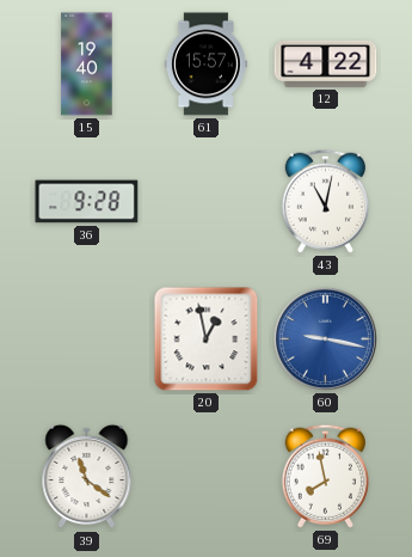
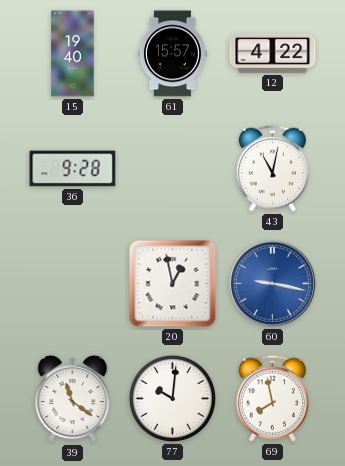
77: none -> 10:01 (172, 398)
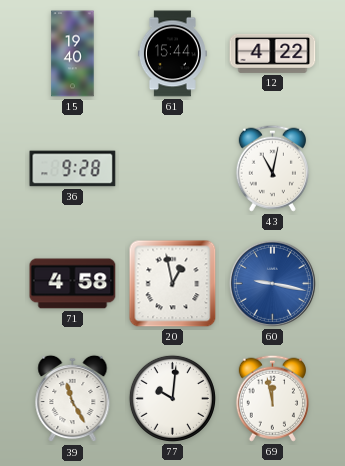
61: 15:57 -> 15:44 (172, 54)
71: none -> 4:58 (73, 284)
39: 11:21 -> 11:25 (73, 399)
69: 7:58 -> 11:58 (272, 398)
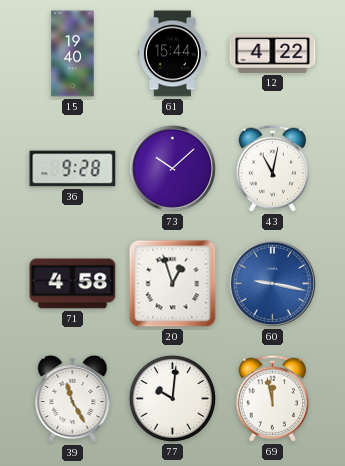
73: none -> 10:08 (172, 168)
20: 12:58 -> 12:57 (173, 284)
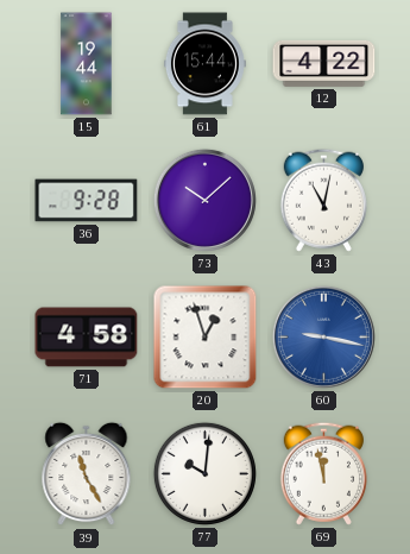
15: 19:40 -> 19:44 (87, 64)
